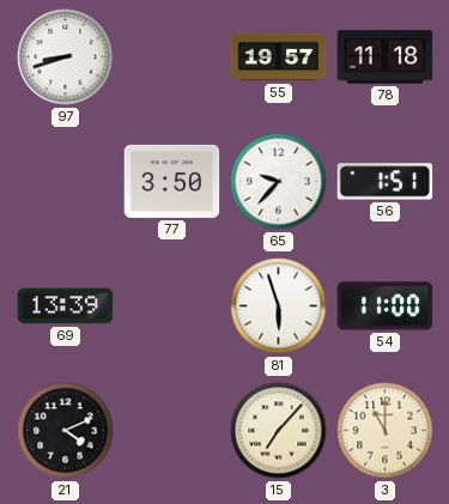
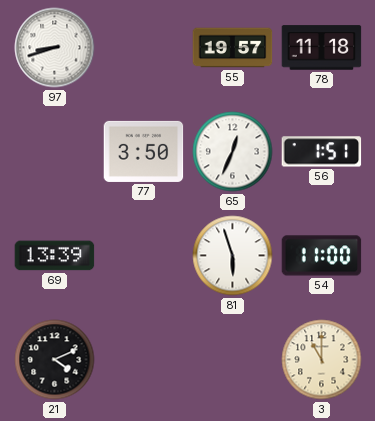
65: 9:37 -> 12:34 (233, 152)
15: 7:07 -> none (279, 431)
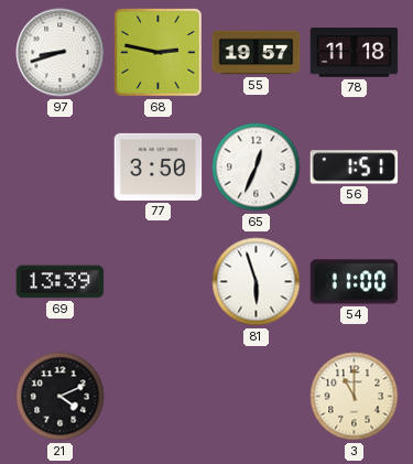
68: none -> 2:47 (159, 53)
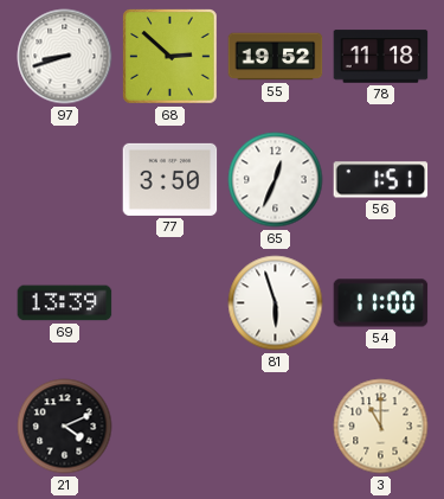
68: 2:47 -> 2:52 (170, 57)
55: 19:57 -> 19:52 (276, 57)
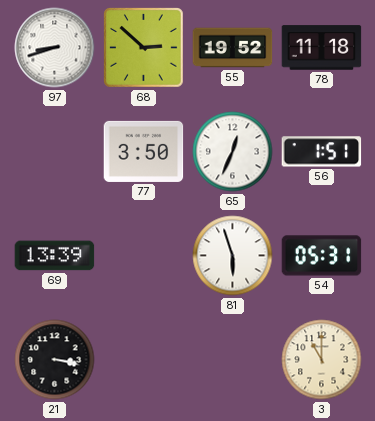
54: 11:00 -> 05:31 (322, 256)
21: 4:11 -> 3:17 (55, 360)
